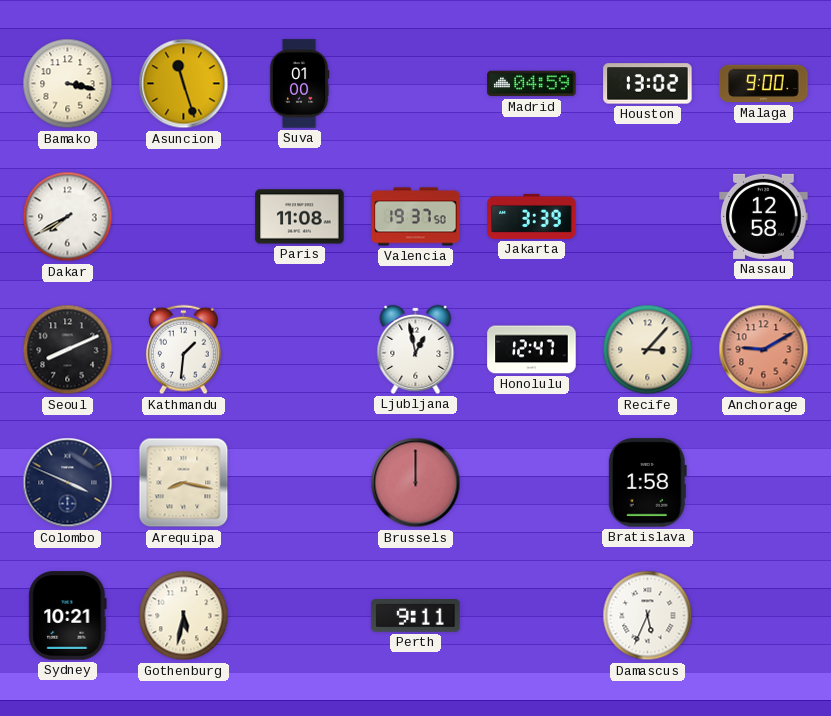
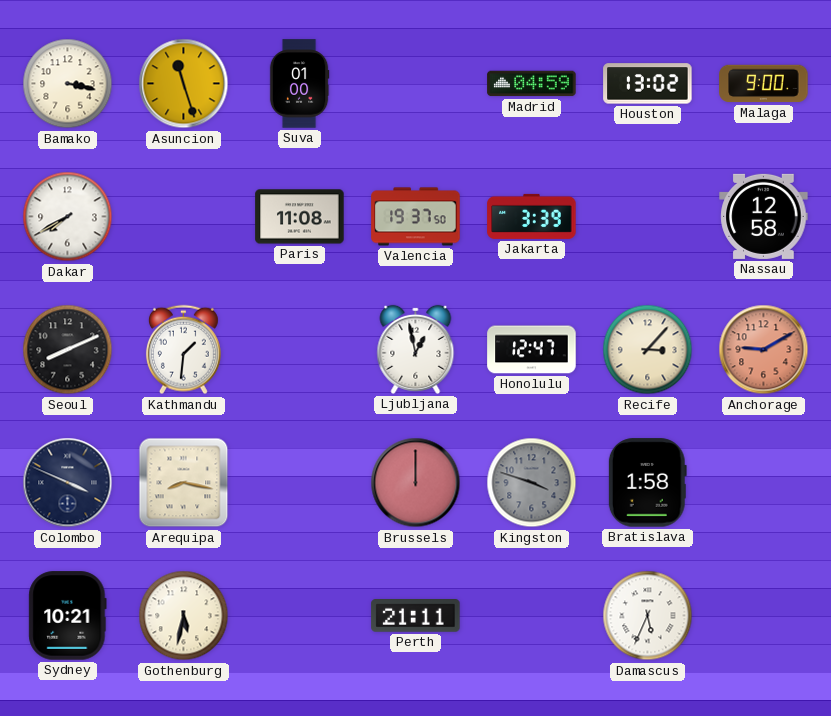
Kingston: none -> 3:48 (532, 483)
Perth: 9:11 -> 21:11 (416, 616)
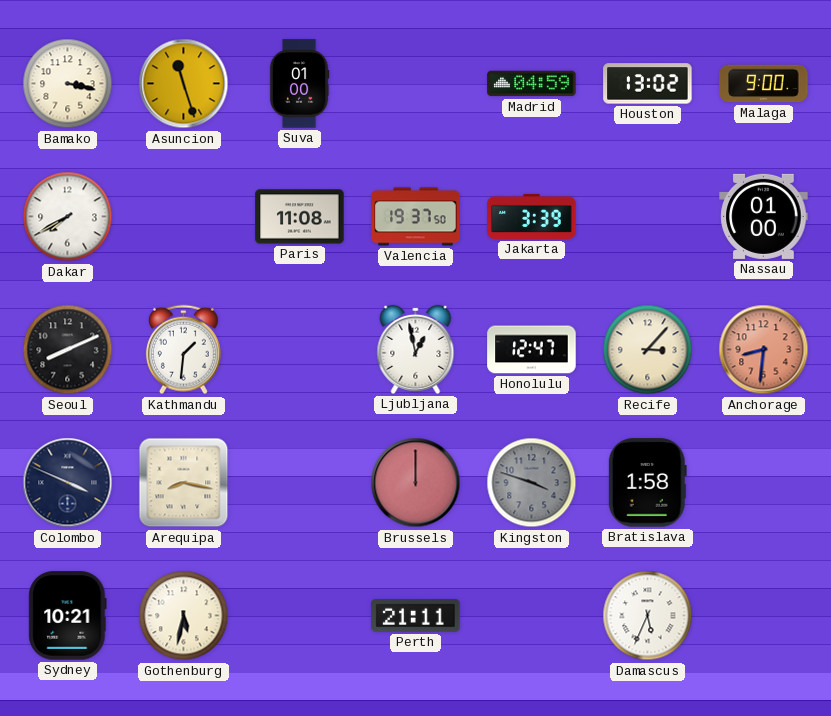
Nassau: 12:58 -> 01:00 (764, 216)
Anchorage: 9:10 -> 8:31 (764, 350)
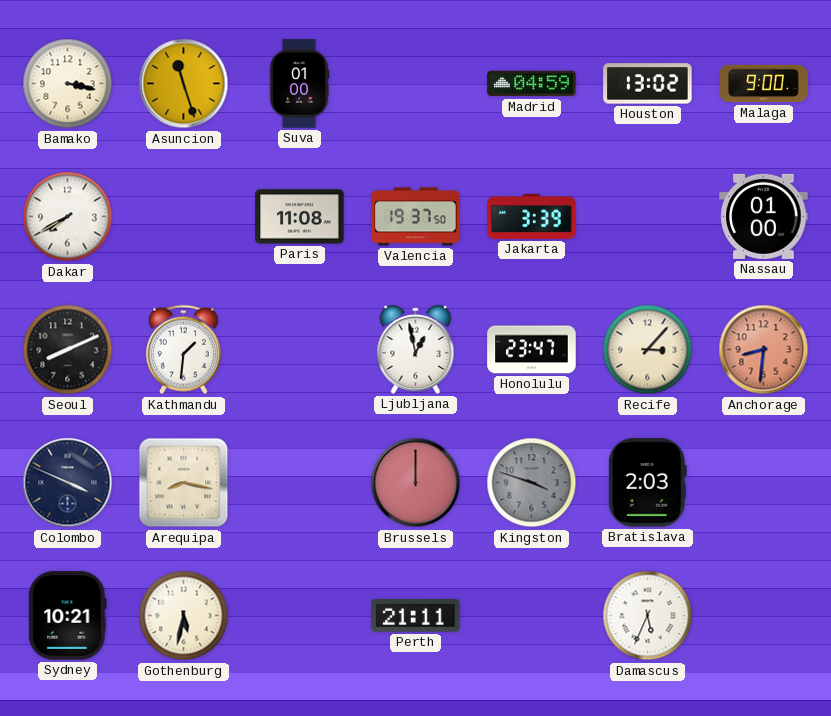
Honolulu: 12:47 -> 23:47 (532, 350)
Bratislava: 1:58 -> 2:03 (647, 483)
